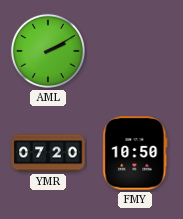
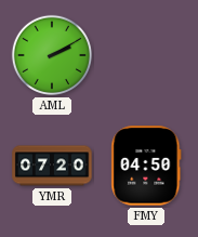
FMY: 10:50 -> 04:50 (146, 166)
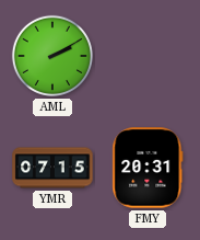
YMR: 07:20 -> 07:15 (52, 168)
FMY: 04:50 -> 20:31 (148, 168)
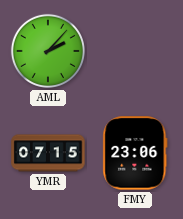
AML: 2:10 -> 2:07 (48, 51)
FMY: 20:31 -> 23:06 (135, 153)
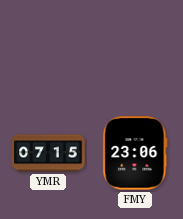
AML: 2:07 -> none (48, 51)
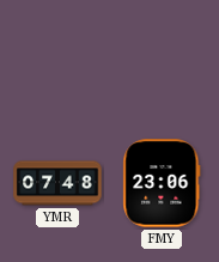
YMR: 07:15 -> 07:48 (57, 183)
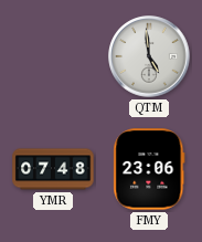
QTM: none -> 4:59 (149, 56)
